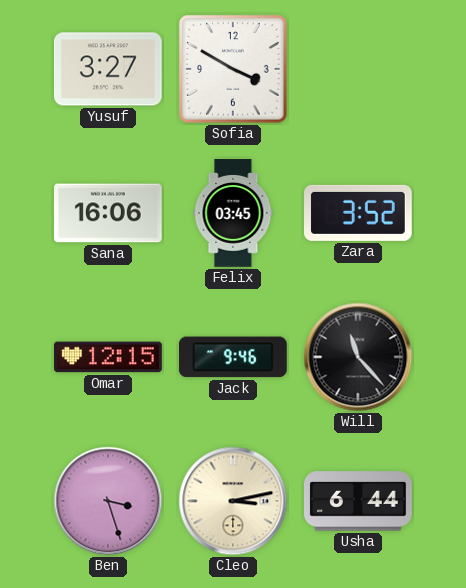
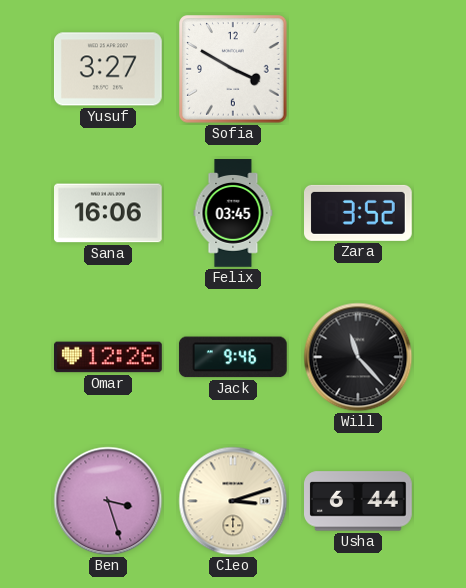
Omar: 12:15 -> 12:26 (109, 357)
Cleo: 3:13 -> 3:12 (233, 501)
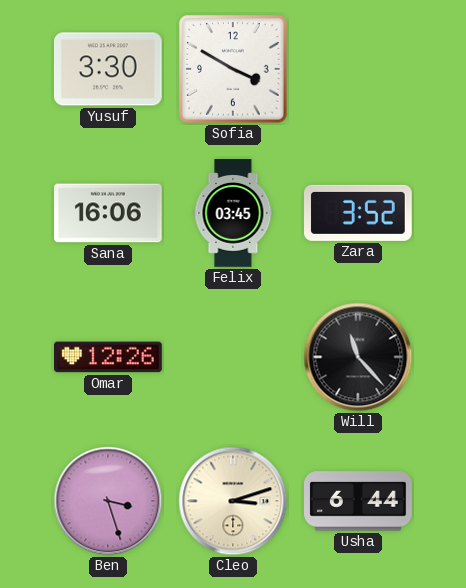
Yusuf: 3:27 -> 3:30 (109, 69)
Jack: 9:46 -> none (233, 357)
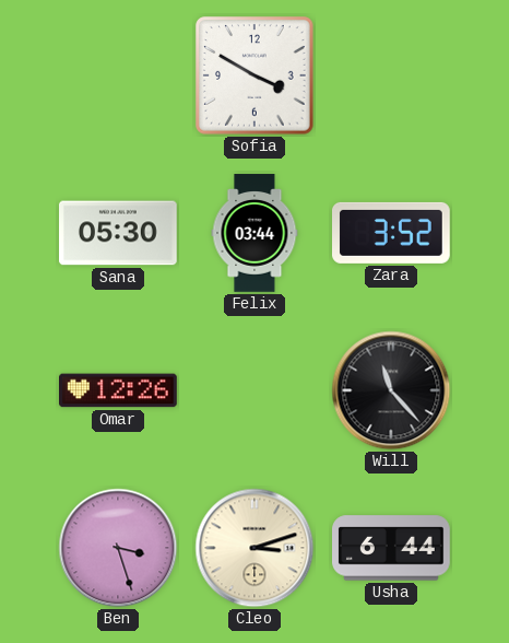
Yusuf: 3:30 -> none (109, 69)
Sana: 16:06 -> 05:30 (119, 233)
Felix: 03:45 -> 03:44 (254, 233)
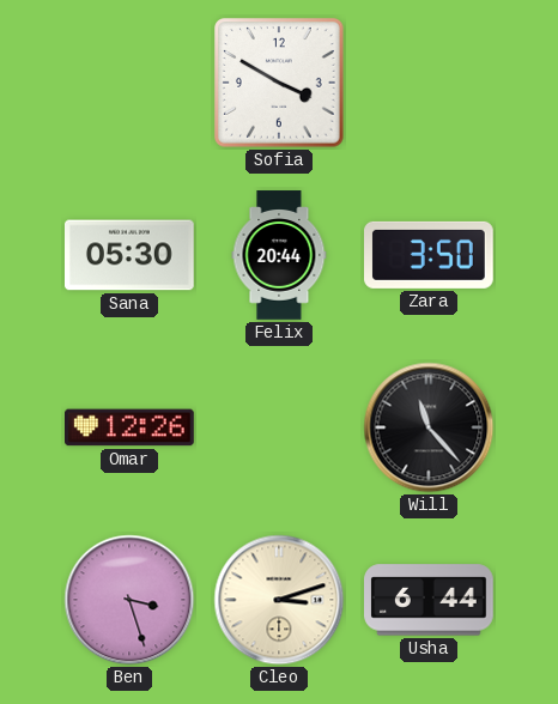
Felix: 03:44 -> 20:44 (279, 255)
Zara: 3:52 -> 3:50 (430, 255)
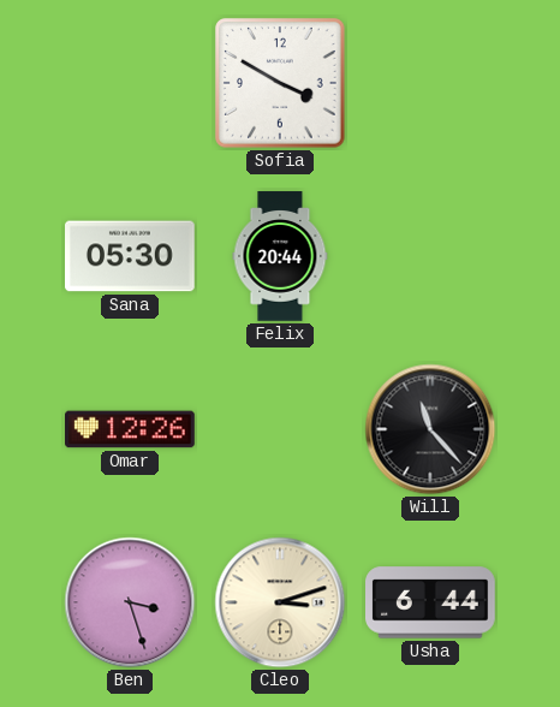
Zara: 3:50 -> none (430, 255)
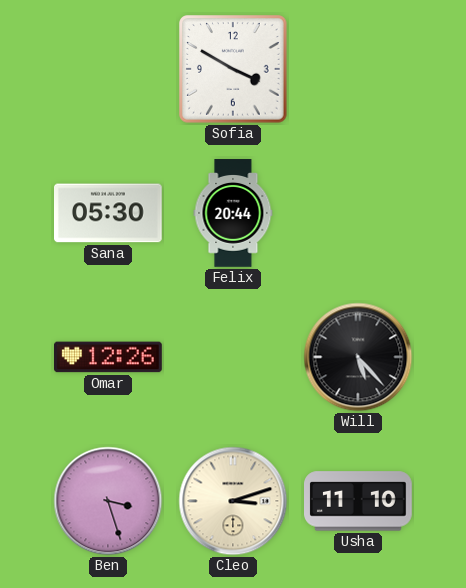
Will: 11:23 -> 5:23 (358, 357)
Usha: 6:44 -> 11:10 (359, 501)
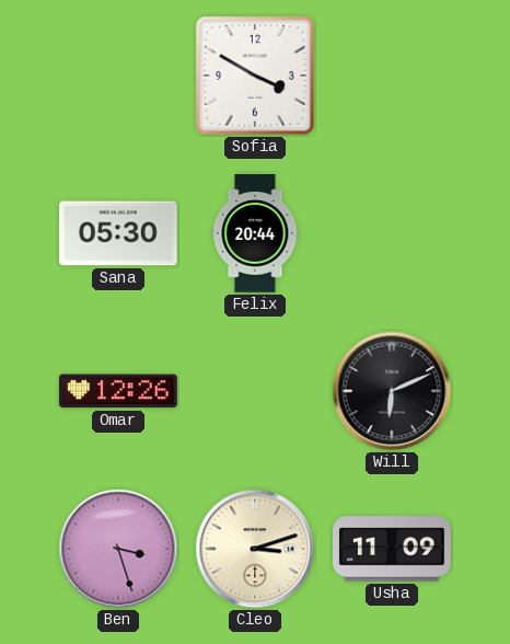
Will: 5:23 -> 6:11 (392, 391)
Usha: 11:10 -> 11:09 (393, 549)
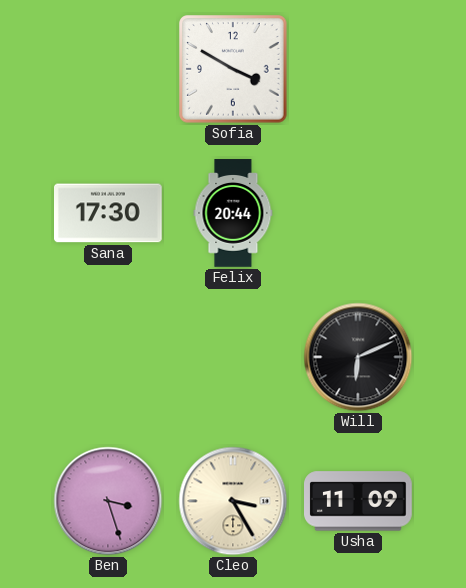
Sana: 05:30 -> 17:30 (109, 213)
Omar: 12:26 -> none (119, 391)
Cleo: 3:12 -> 3:25 (233, 501)
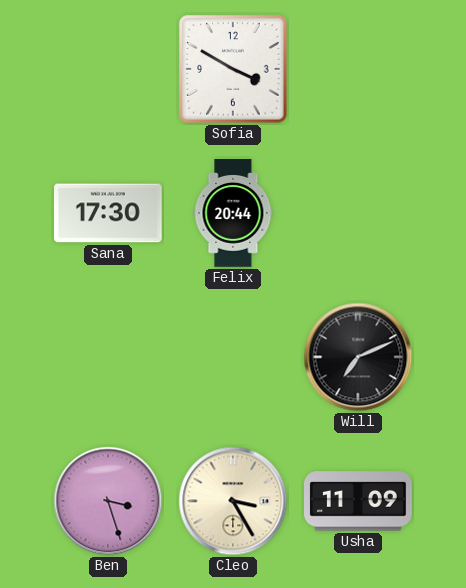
Will: 6:11 -> 7:11 (358, 357)
